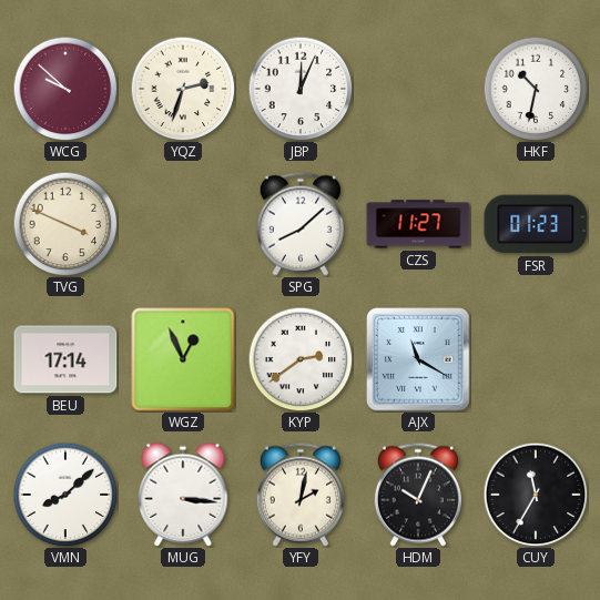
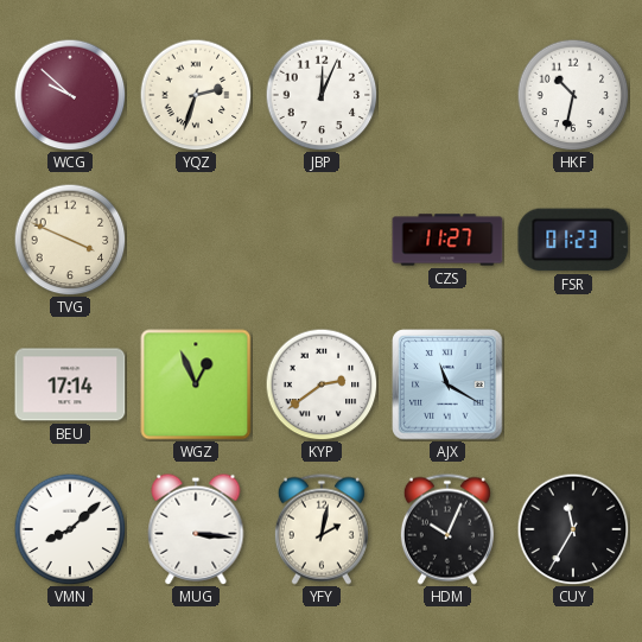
SPG: 8:08 -> none (301, 224)
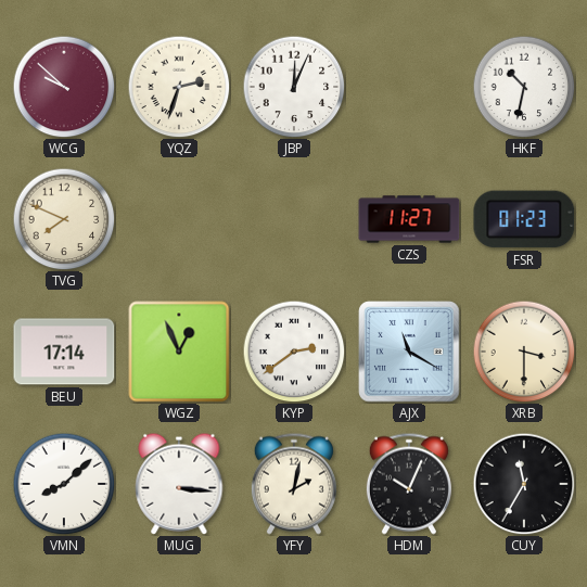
TVG: 3:49 -> 7:49 (64, 219)
XRB: none -> 3:30 (524, 352)
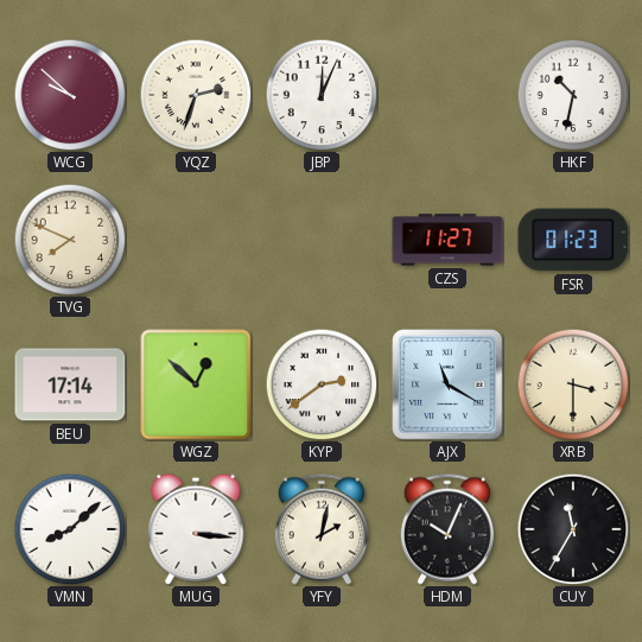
WGZ: 12:56 -> 12:52 (196, 384)
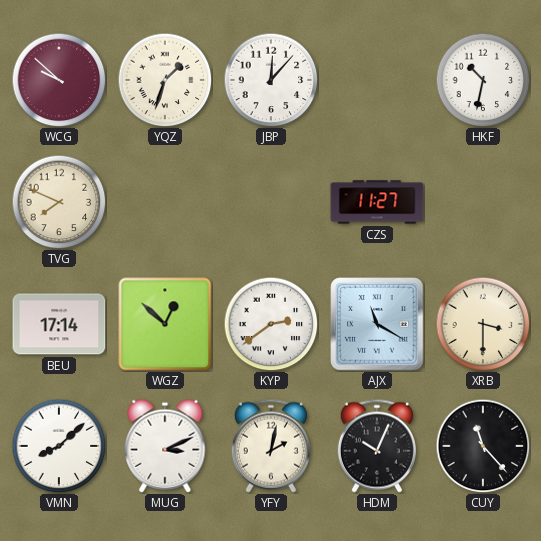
YQZ: 2:33 -> 1:33 (165, 80)
JBP: 12:04 -> 12:07 (271, 80)
FSR: 01:23 -> none (573, 240)
MUG: 3:16 -> 3:11 (165, 446)
CUY: 11:35 -> 11:23 (483, 446)
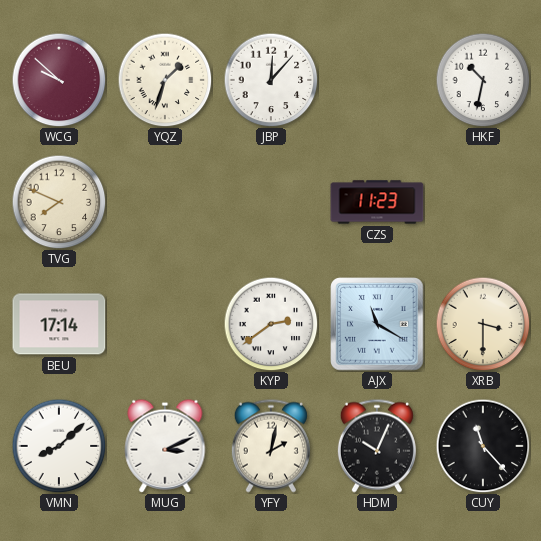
CZS: 11:27 -> 11:23 (377, 202)
WGZ: 12:52 -> none (165, 324)
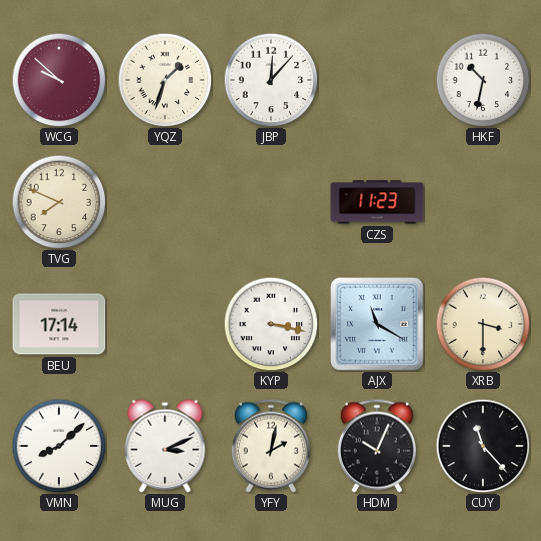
KYP: 2:39 -> 3:17 (271, 324)
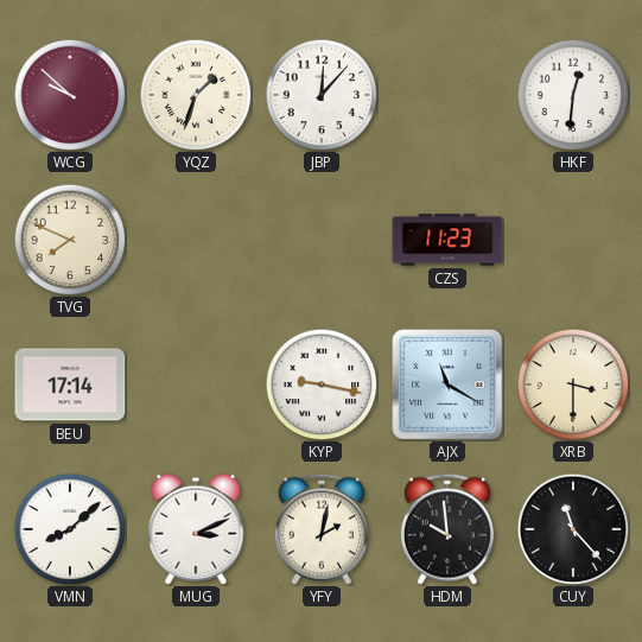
HKF: 10:32 -> 12:31 (573, 95)
KYP: 3:17 -> 9:17 (322, 384)
HDM: 10:04 -> 9:59 (447, 529)
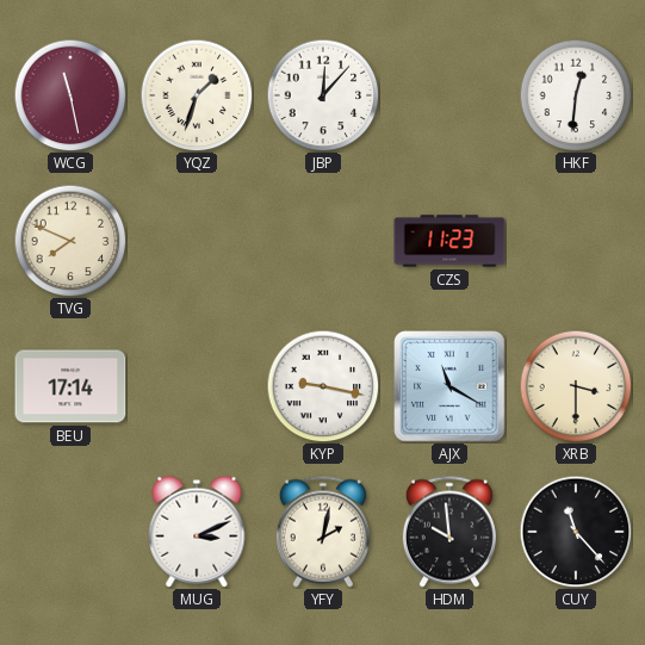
WCG: 9:52 -> 11:28 (70, 95)
VMN: 8:08 -> none (70, 529)
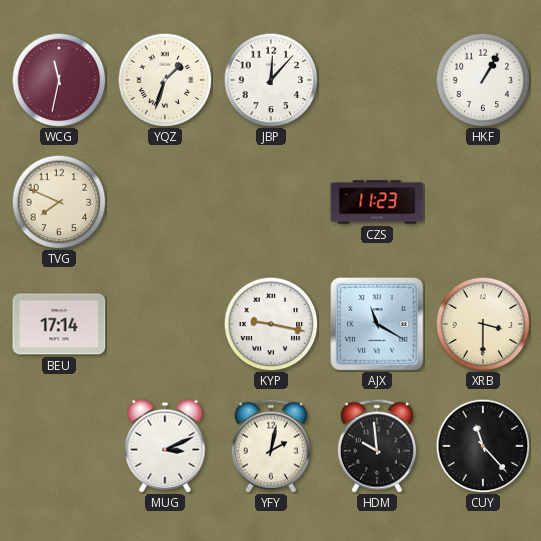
WCG: 11:28 -> 11:32 (59, 80)
HKF: 12:31 -> 1:05 (483, 80)
